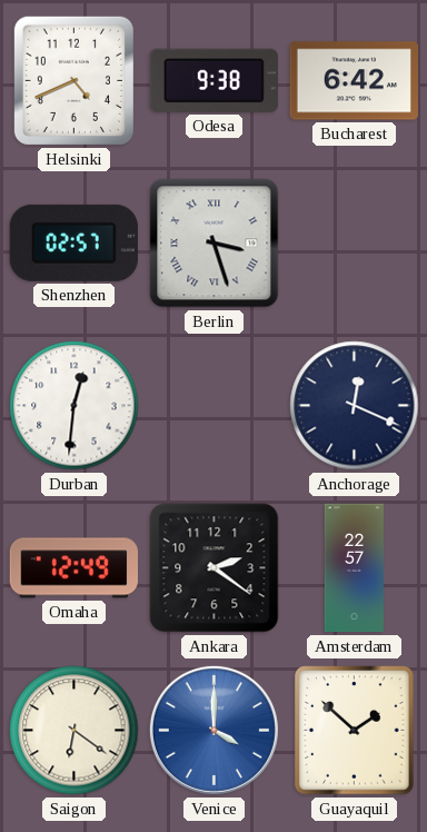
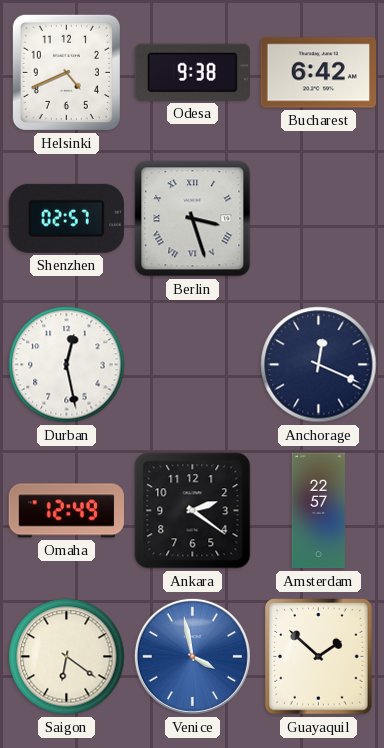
Durban: 12:31 -> 12:28 (67, 365)
Venice: 4:00 -> 3:58 (192, 656)
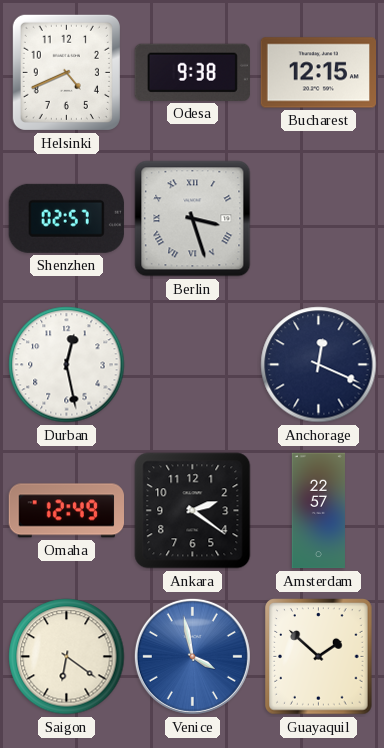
Bucharest: 6:42 -> 12:15 (318, 73)
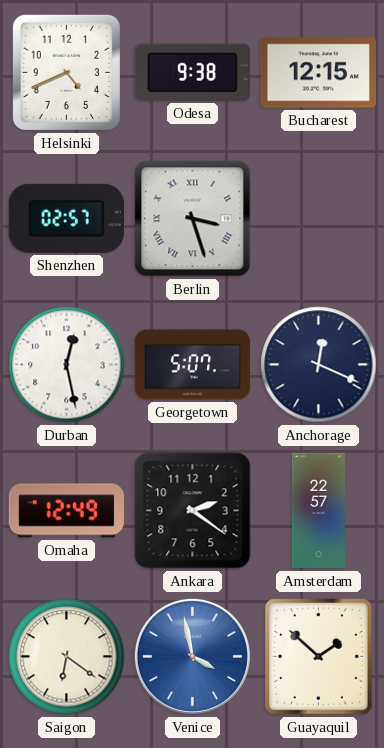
Georgetown: none -> 5:07 (193, 365)
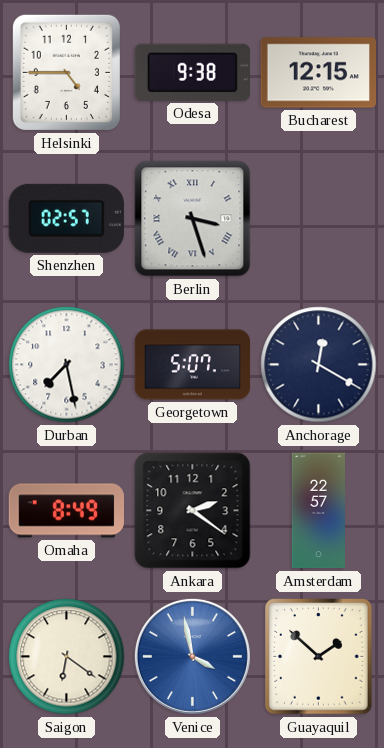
Helsinki: 4:41 -> 4:45 (66, 72)
Durban: 12:28 -> 7:28 (67, 365)
Anchorage: 12:19 -> 12:20 (319, 365)
Omaha: 12:49 -> 8:49 (66, 511)
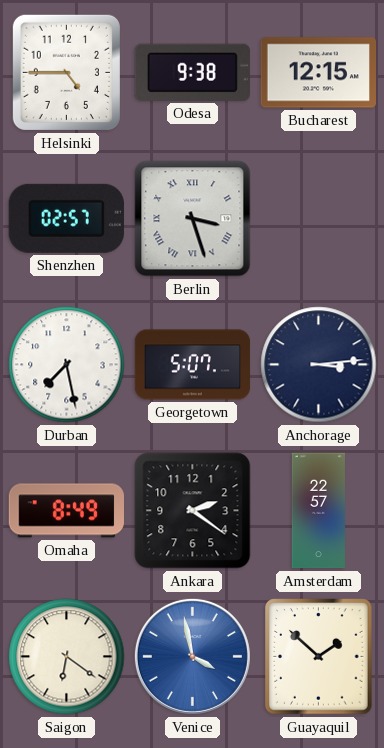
Anchorage: 12:20 -> 3:14 (319, 365)
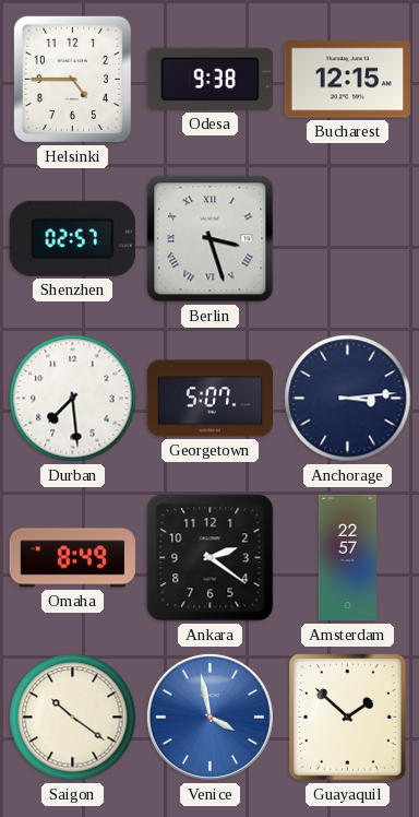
Durban: 7:28 -> 7:29 (73, 399)
Saigon: 6:21 -> 10:21 (73, 718)
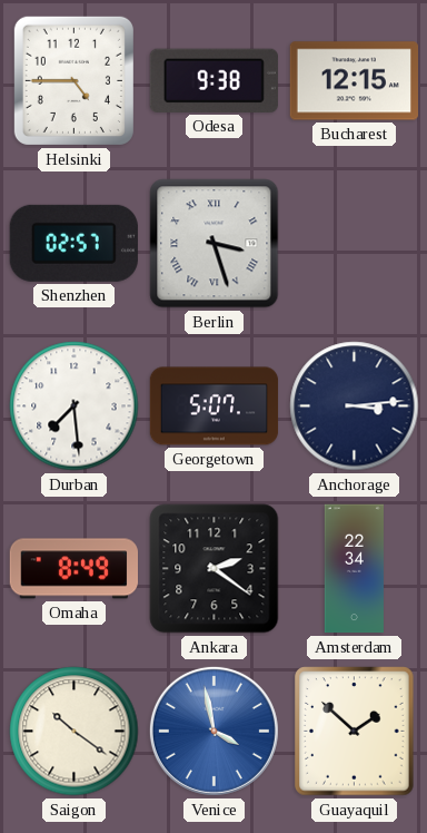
Amsterdam: 22:57 -> 22:34 (354, 569)
